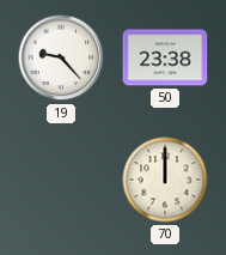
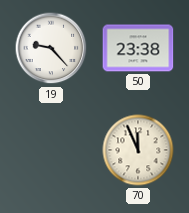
70: 12:00 -> 11:56 (138, 150)
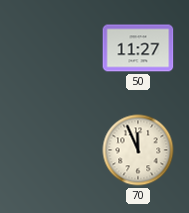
19: 9:23 -> none (51, 48)
50: 23:38 -> 11:27 (138, 48)
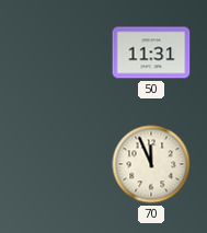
50: 11:27 -> 11:31 (151, 53)
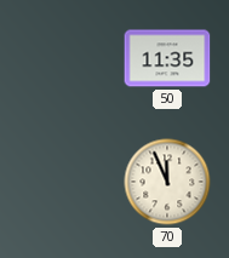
50: 11:31 -> 11:35 (167, 58)
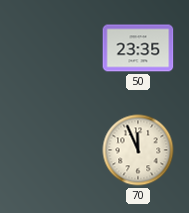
50: 11:35 -> 23:35 (138, 48)
